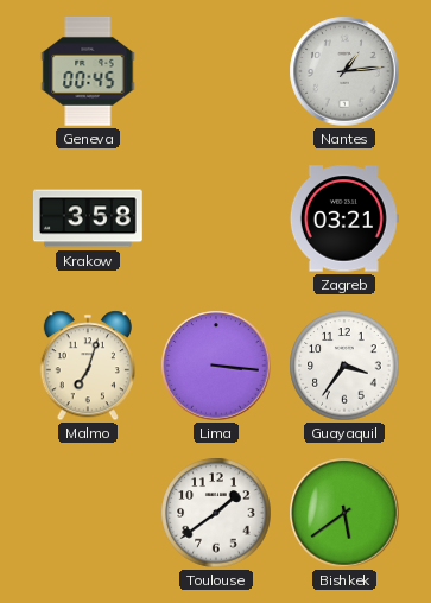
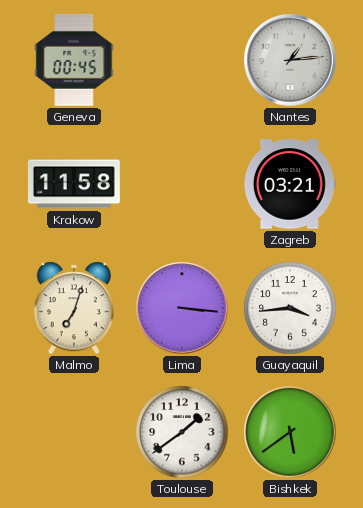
Krakow: 3:58 -> 11:58 (74, 184)
Guayaquil: 3:36 -> 3:44 (290, 308)
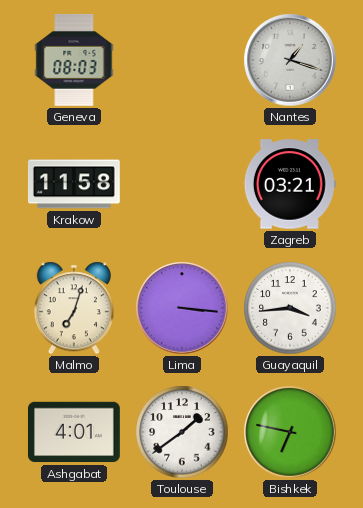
Geneva: 00:45 -> 08:03 (74, 60)
Nantes: 1:14 -> 1:18 (290, 60)
Ashgabat: none -> 4:01 (74, 432)
Bishkek: 5:39 -> 6:47 (290, 432)
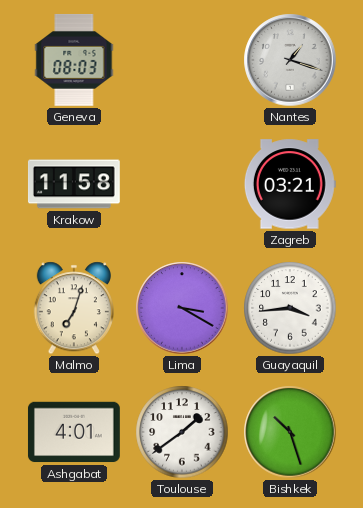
Lima: 3:16 -> 3:20 (182, 308)
Bishkek: 6:47 -> 10:27 (290, 432)
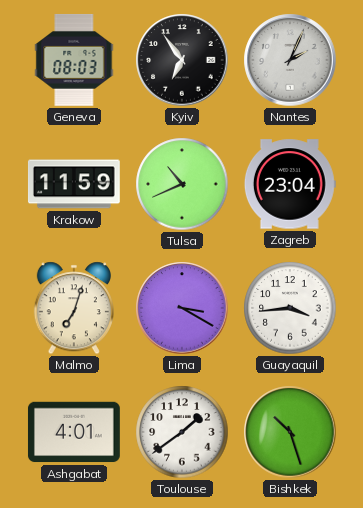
Kyiv: none -> 6:54 (182, 60)
Nantes: 1:18 -> 2:04 (290, 60)
Krakow: 11:58 -> 11:59 (74, 184)
Tulsa: none -> 10:41 (182, 184)
Zagreb: 03:21 -> 23:04 (290, 184)
